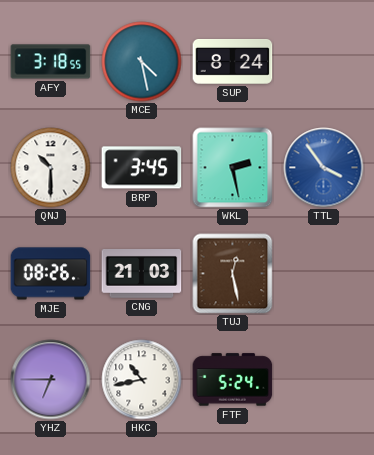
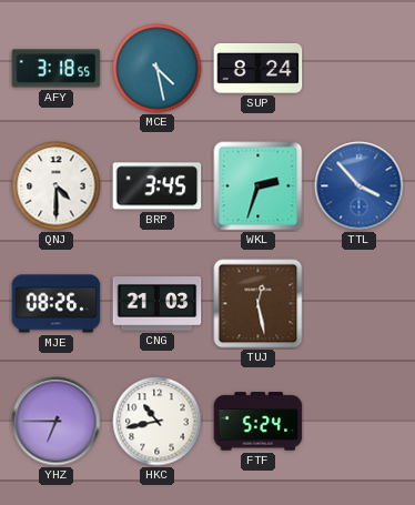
QNJ: 10:30 -> 4:30 (57, 186)
WKL: 2:28 -> 2:33 (259, 186)
TTL: 3:54 -> 3:53 (360, 186)
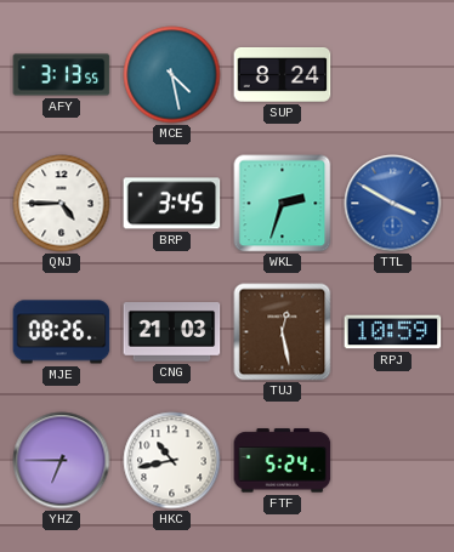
AFY: 3:18 -> 3:13 (62, 75)
QNJ: 4:30 -> 4:45 (62, 204)
TTL: 3:53 -> 3:50 (393, 204)
RPJ: none -> 10:59 (393, 332)
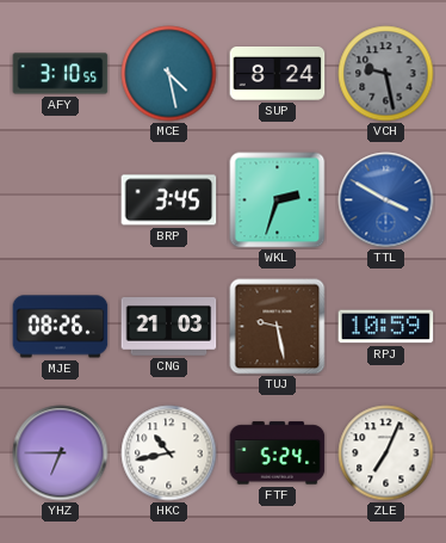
AFY: 3:13 -> 3:10 (61, 74)
VCH: none -> 9:28 (386, 74)
QNJ: 4:45 -> none (62, 204)
TUJ: 12:28 -> 9:28 (278, 327)
ZLE: none -> 7:04 (386, 453)
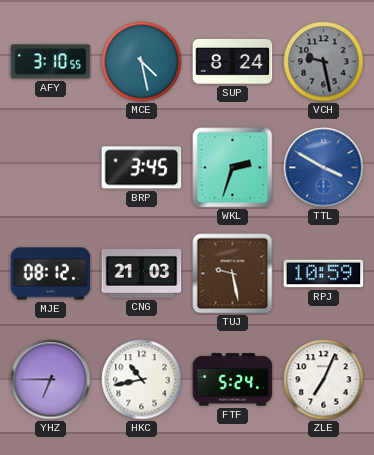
MJE: 08:26 -> 08:12 (51, 274)
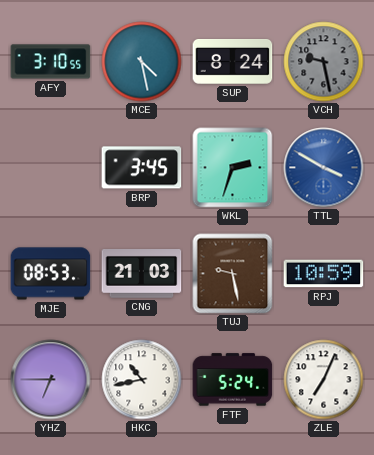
MJE: 08:12 -> 08:53 (51, 274)
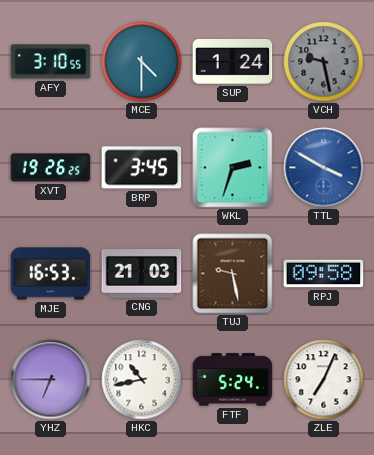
MCE: 4:28 -> 4:30 (142, 62)
SUP: 8:24 -> 1:24 (233, 62)
XVT: none -> 19:26 (51, 168)
MJE: 08:53 -> 16:53 (51, 274)
RPJ: 10:59 -> 09:58 (324, 274)
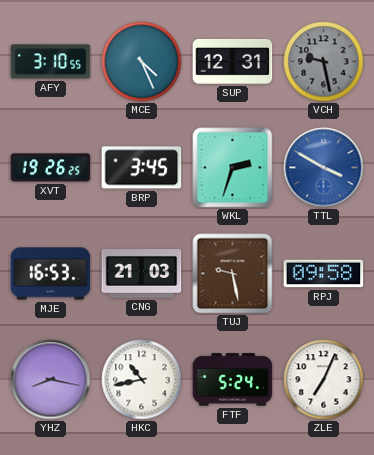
MCE: 4:30 -> 4:26 (142, 62)
SUP: 1:24 -> 12:31 (233, 62)
YHZ: 6:45 -> 8:17 (51, 380)
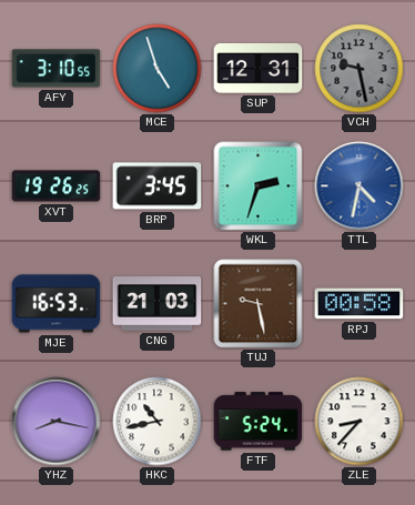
MCE: 4:26 -> 4:57 (158, 69)
TTL: 3:50 -> 4:32 (360, 186)
RPJ: 09:58 -> 00:58 (360, 304)
ZLE: 7:04 -> 8:37 (360, 422)
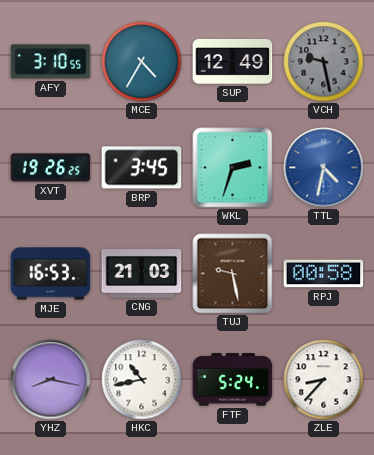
MCE: 4:57 -> 4:35 (142, 62)
SUP: 12:31 -> 12:49 (233, 62)
